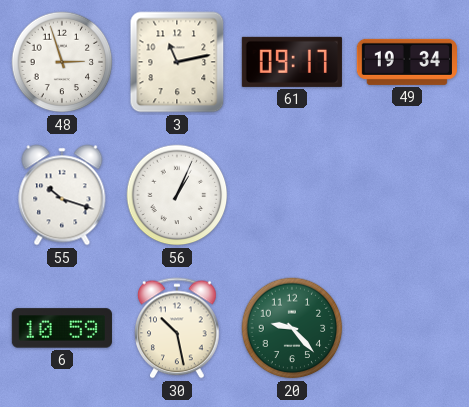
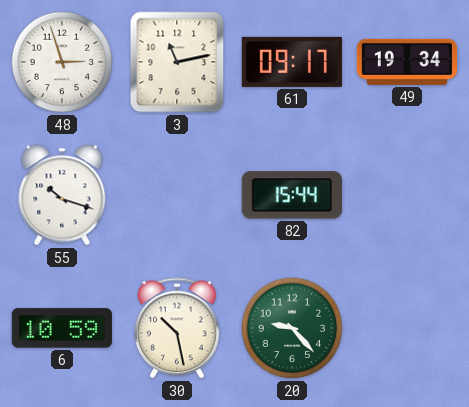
56: 1:04 -> none (177, 195)
82: none -> 15:44 (292, 195)
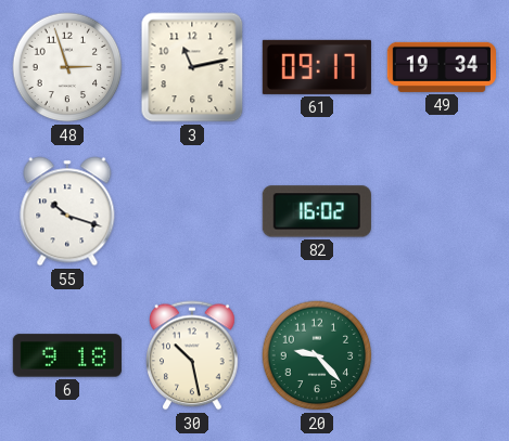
82: 15:44 -> 16:02 (317, 211)
6: 10:59 -> 9:18 (67, 355)
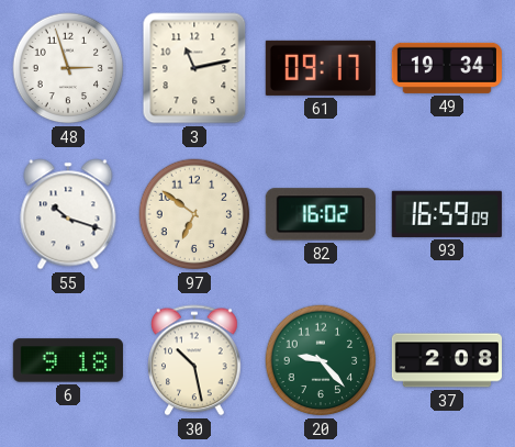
97: none -> 6:51 (194, 214)
93: none -> 16:59 (447, 214)
37: none -> 2:08 (446, 360)
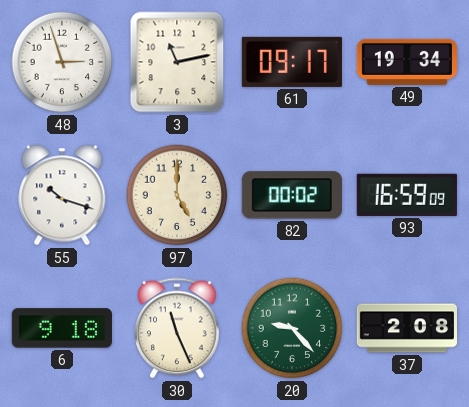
97: 6:51 -> 5:00 (177, 195)
82: 16:02 -> 00:02 (292, 195)
30: 10:28 -> 11:26 (177, 328)
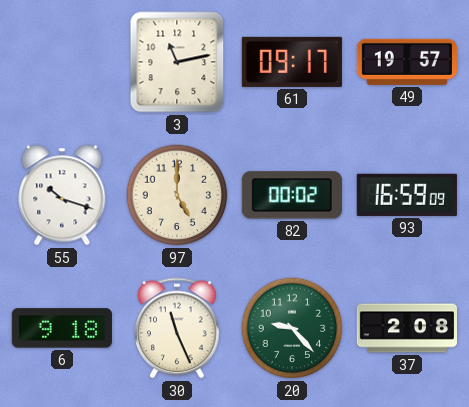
48: 2:57 -> none (62, 62)
49: 19:34 -> 19:57 (407, 62)
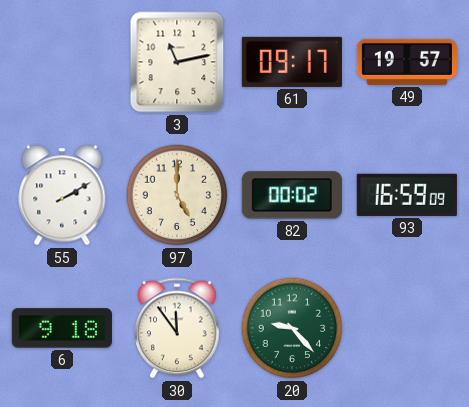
55: 10:18 -> 2:10 (62, 195)
30: 11:26 -> 11:54 (177, 328)
37: 2:08 -> none (406, 328)
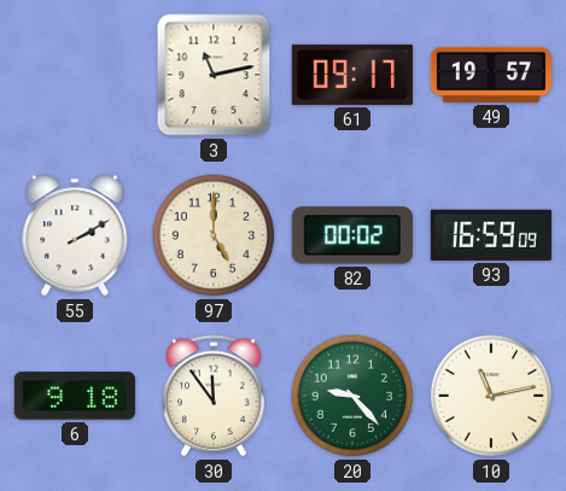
10: none -> 11:13 (491, 396)
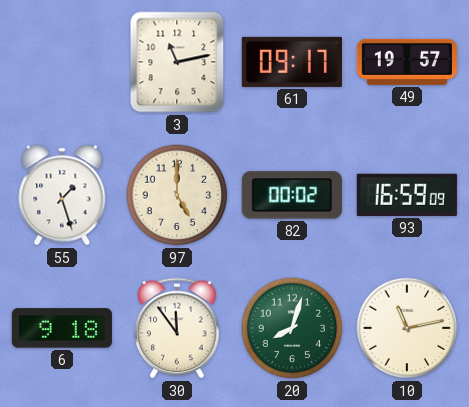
55: 2:10 -> 1:27 (62, 195)
20: 9:23 -> 8:03 (292, 328)
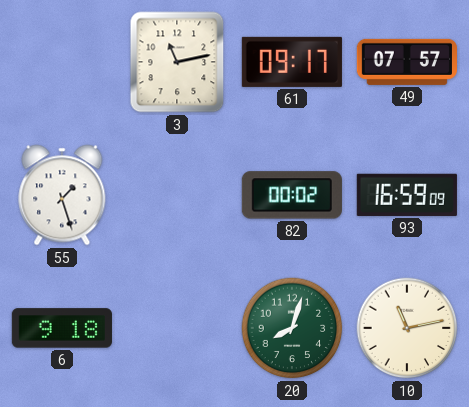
49: 19:57 -> 07:57 (407, 62)
97: 5:00 -> none (177, 195)
30: 11:54 -> none (177, 328)
